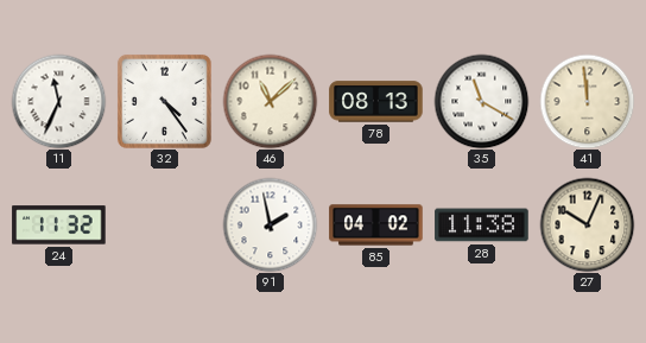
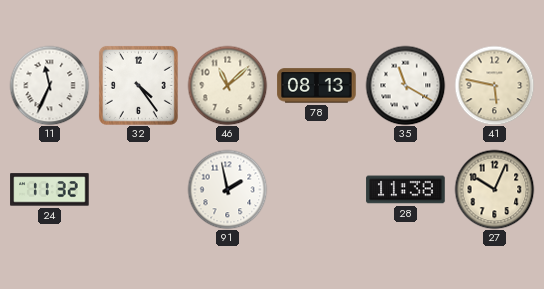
41: 11:59 -> 5:47 (494, 85)
85: 04:02 -> none (376, 226)
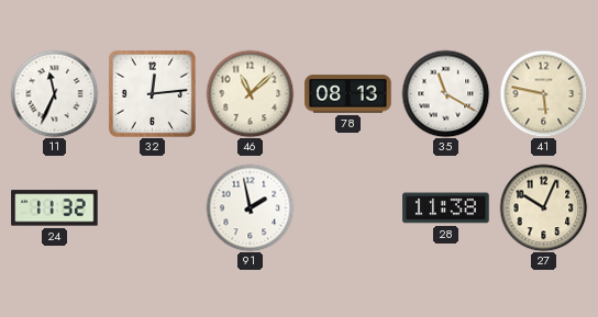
32: 4:24 -> 12:14 (152, 93)
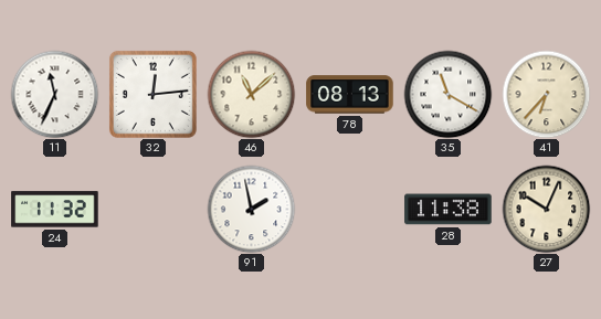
41: 5:47 -> 6:37 (546, 94)
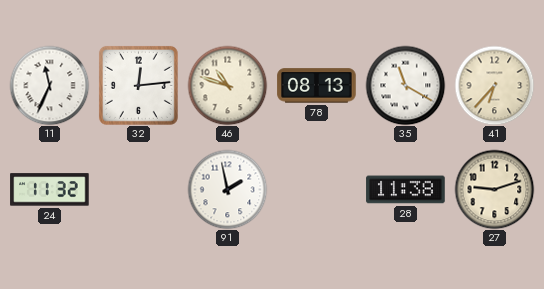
46: 11:08 -> 10:48 (227, 85)
27: 10:04 -> 9:12 (494, 189)
